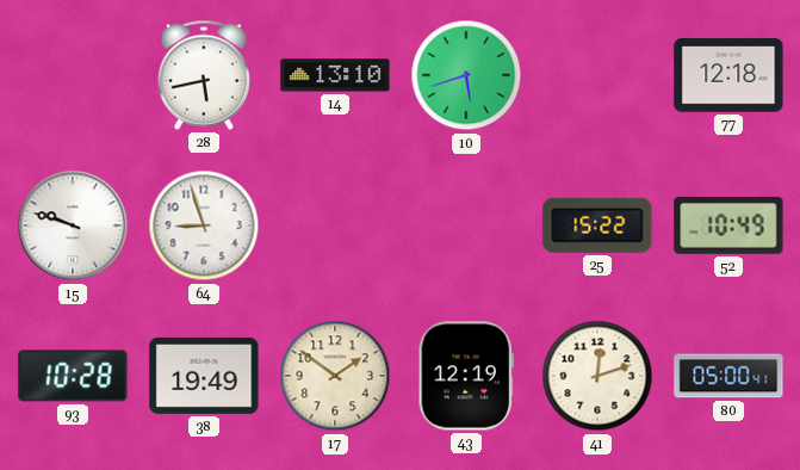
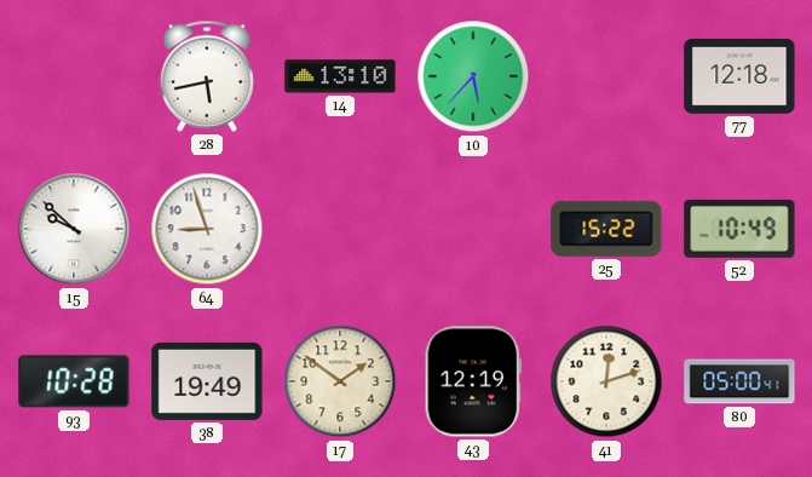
10: 5:42 -> 5:37 (473, 76)
15: 9:48 -> 9:52 (74, 229)
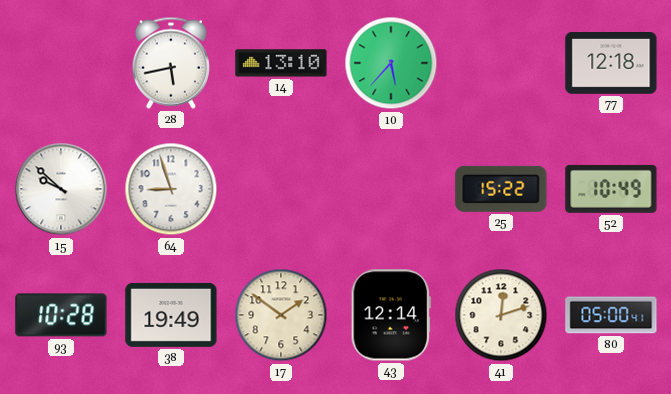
43: 12:19 -> 12:14 (390, 315)
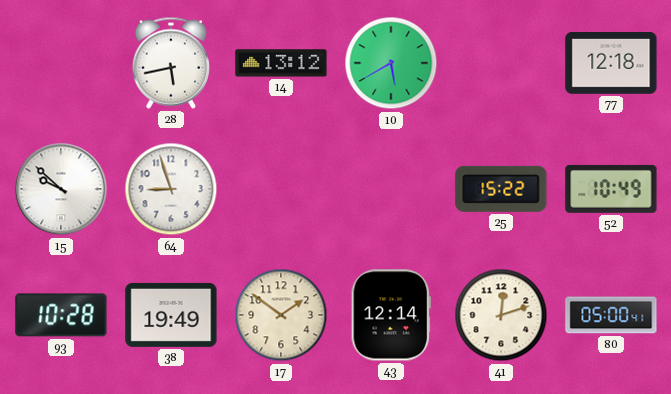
14: 13:10 -> 13:12 (281, 63)
10: 5:37 -> 5:40 (391, 63)
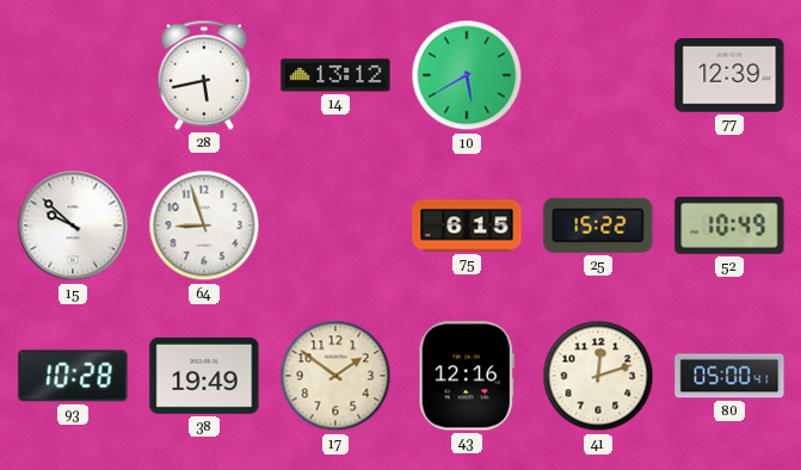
77: 12:18 -> 12:39 (729, 76)
75: none -> 6:15 (467, 225)
43: 12:14 -> 12:16 (466, 376)
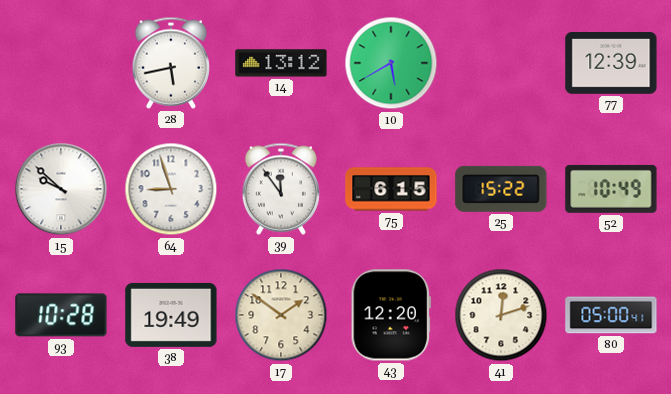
39: none -> 11:54 (281, 189)
43: 12:16 -> 12:20 (390, 315)
